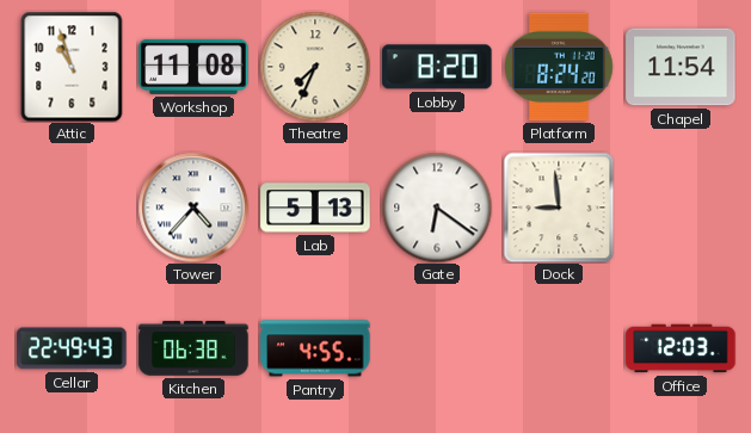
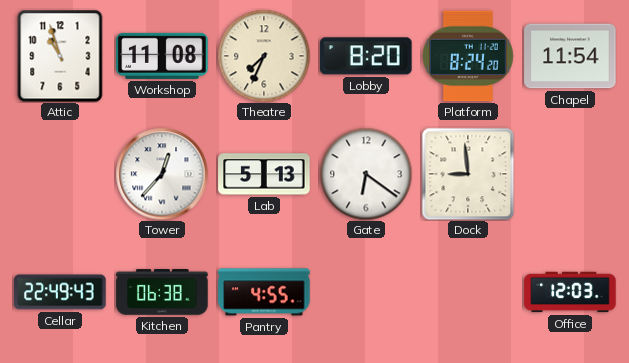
Tower: 4:37 -> 12:37 (162, 174)
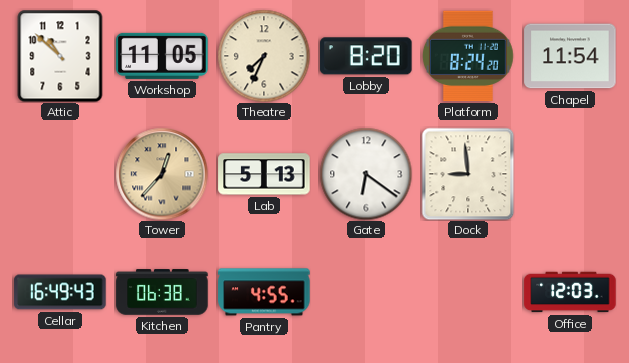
Attic: 10:57 -> 10:52 (60, 56)
Workshop: 11:08 -> 11:05 (162, 56)
Tower dial: white -> champagne (162, 174)
Cellar: 22:49 -> 16:49 (60, 292)
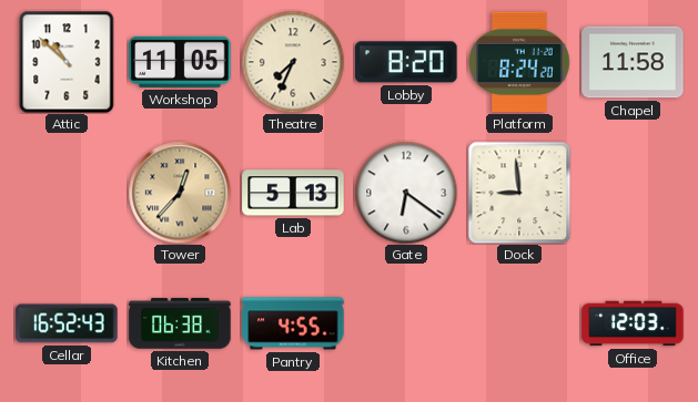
Chapel: 11:54 -> 11:58 (633, 62)
Cellar: 16:49 -> 16:52 (67, 323)
